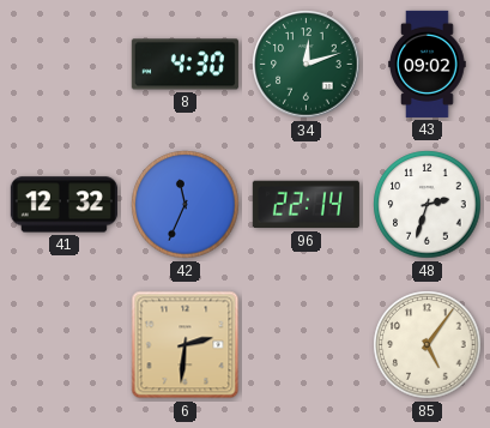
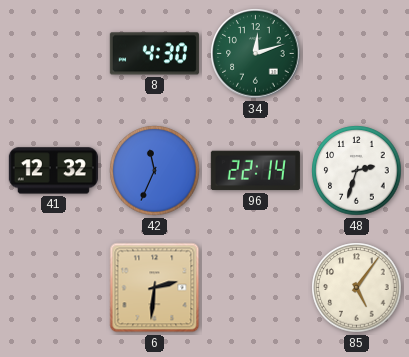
43: 09:02 -> none (428, 64)
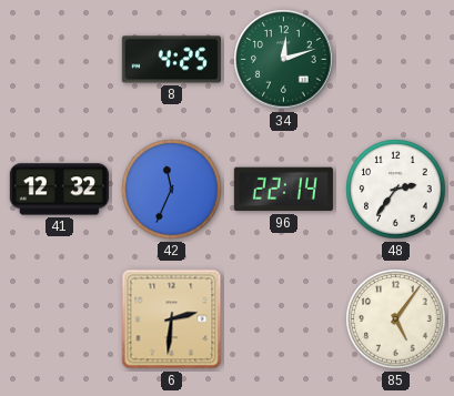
8: 4:30 -> 4:25 (171, 60)
48: 2:33 -> 2:36 (396, 190)
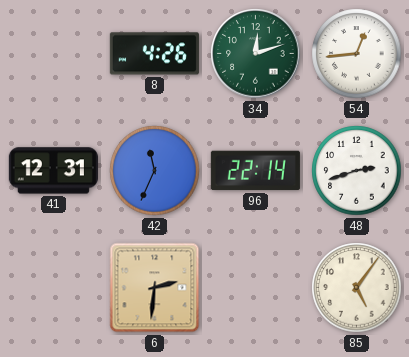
8: 4:25 -> 4:26 (154, 54)
54: none -> 12:44 (357, 54)
41: 12:32 -> 12:31 (53, 171)
48: 2:36 -> 2:42 (357, 171)
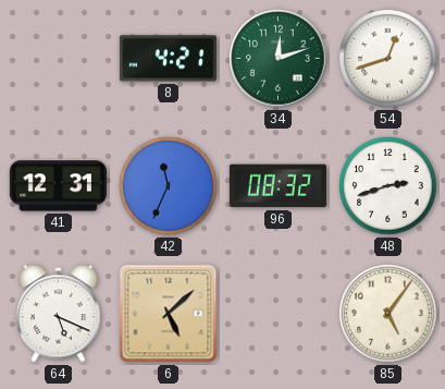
8: 4:26 -> 4:21 (168, 59)
54: 12:44 -> 12:42 (388, 59)
96: 22:14 -> 08:32 (277, 186)
64: none -> 5:19 (59, 314)
6: 2:31 -> 5:08 (169, 314)
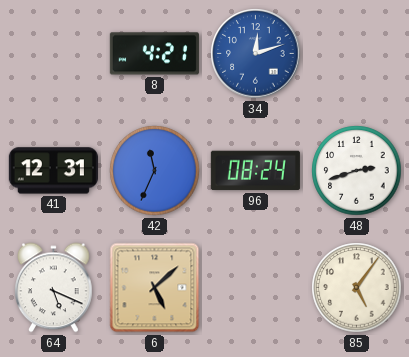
34 dial: green -> blue (256, 54)
54: 12:42 -> none (388, 59)
96: 08:32 -> 08:24 (255, 171)
